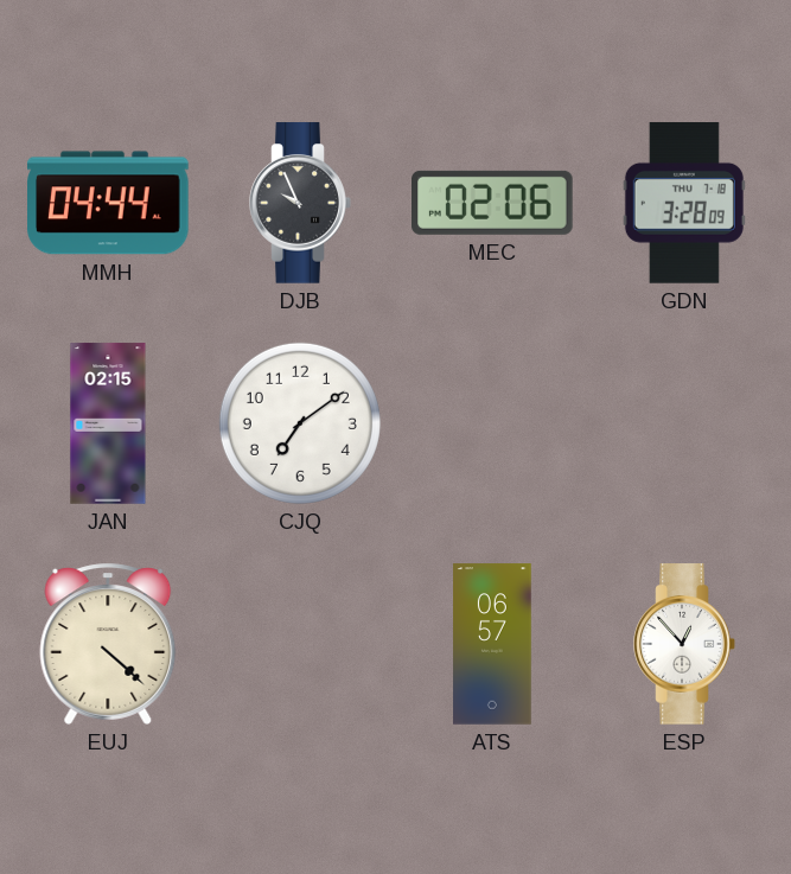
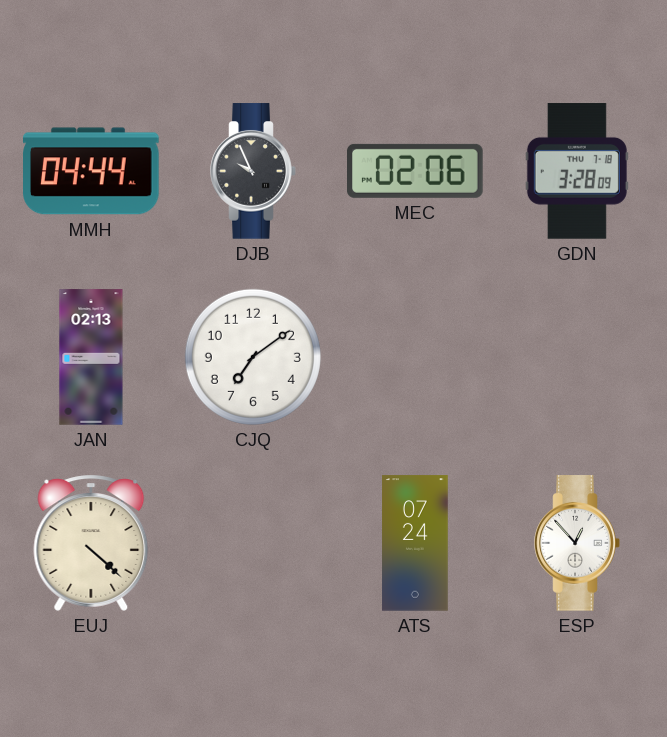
JAN: 02:15 -> 02:13 (91, 357)
ATS: 06:57 -> 07:24 (415, 543)
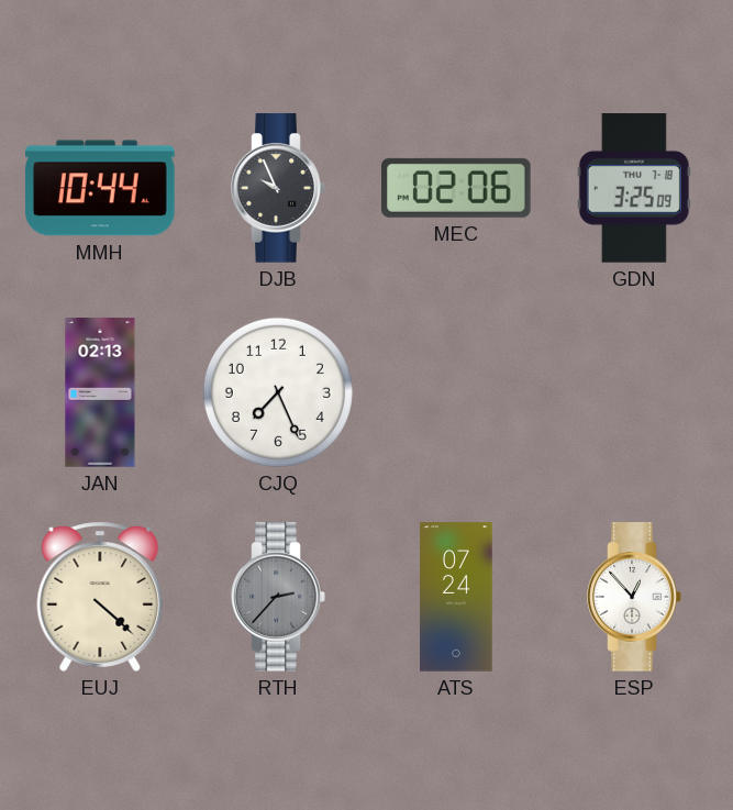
MMH: 04:44 -> 10:44 (101, 188)
GDN: 3:28 -> 3:25 (634, 188)
CJQ: 7:09 -> 7:26 (278, 392)
RTH: none -> 2:37 (278, 597)
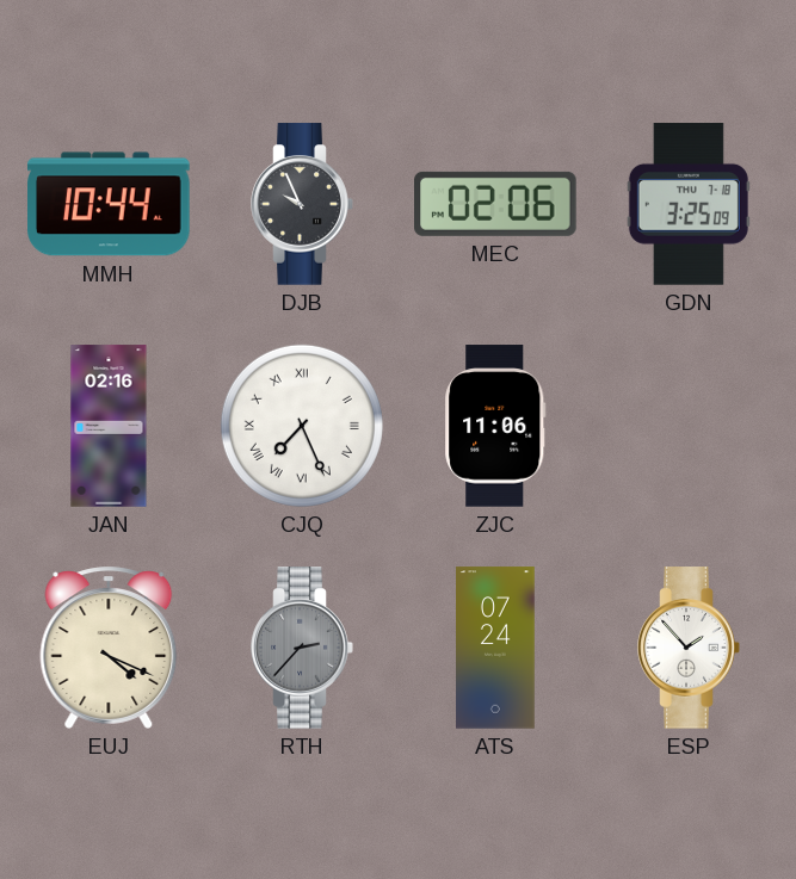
JAN: 02:13 -> 02:16 (109, 426)
CJQ numerals: Arabic -> Roman (302, 426)
ZJC: none -> 11:06 (495, 426)
EUJ: 4:22 -> 4:19 (109, 648)
ESP: 12:53 -> 1:53 (689, 648)
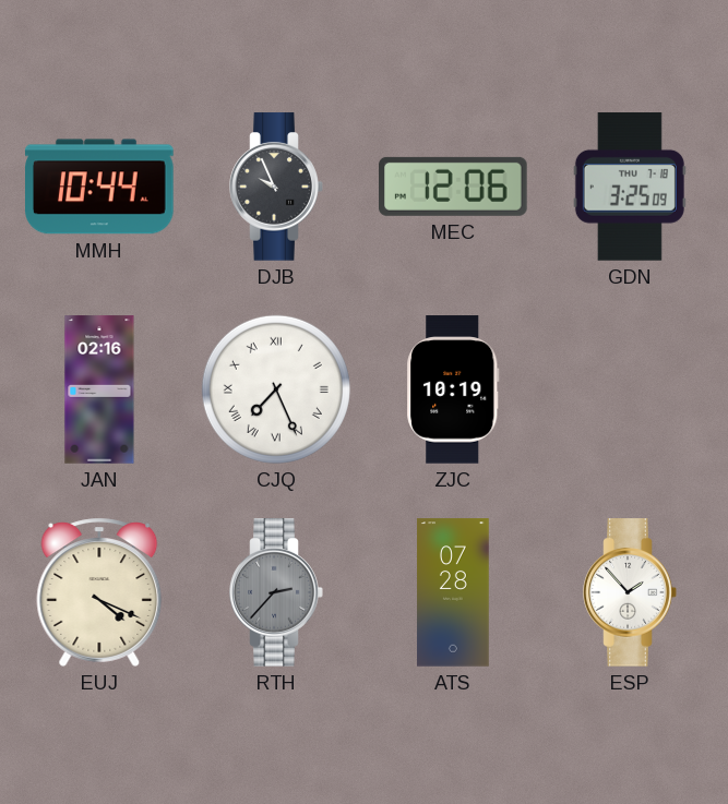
MEC: 02:06 -> 12:06 (454, 187)
ZJC: 11:06 -> 10:19 (453, 389)
ATS: 07:24 -> 07:28 (453, 592)
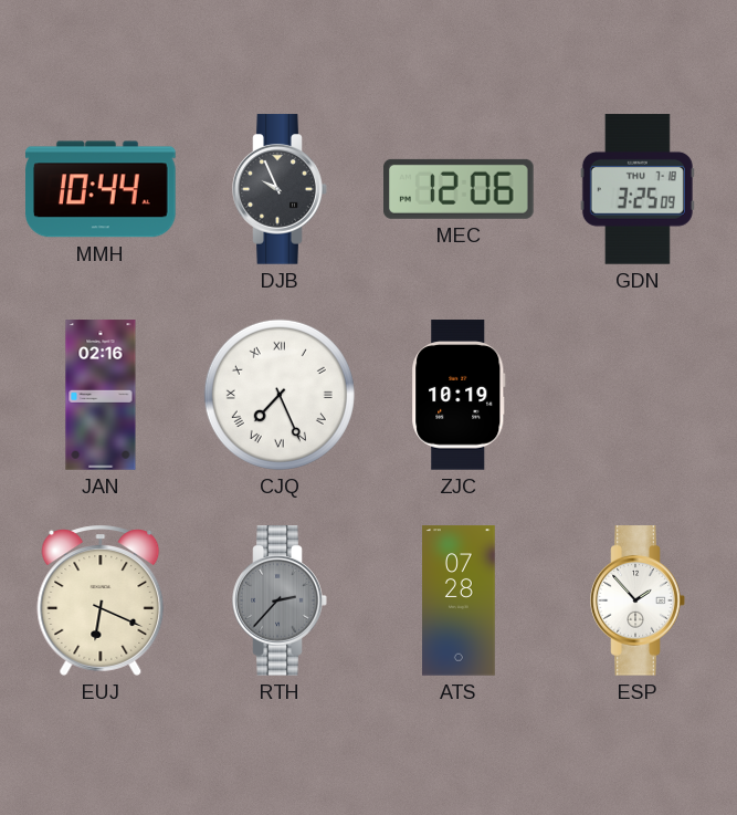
EUJ: 4:19 -> 6:19 (101, 600)
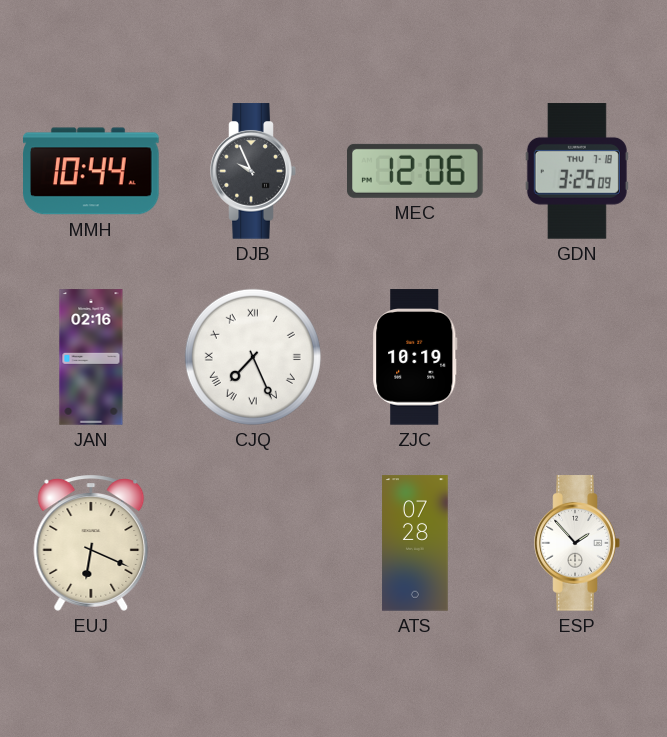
RTH: 2:37 -> none (280, 600)
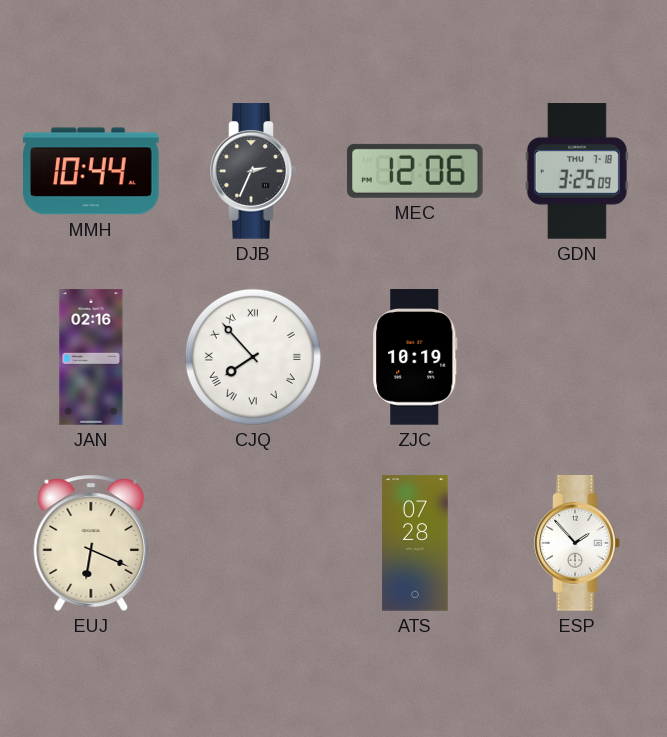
DJB: 9:56 -> 2:34 (253, 171)
CJQ: 7:26 -> 7:53 (253, 357)
